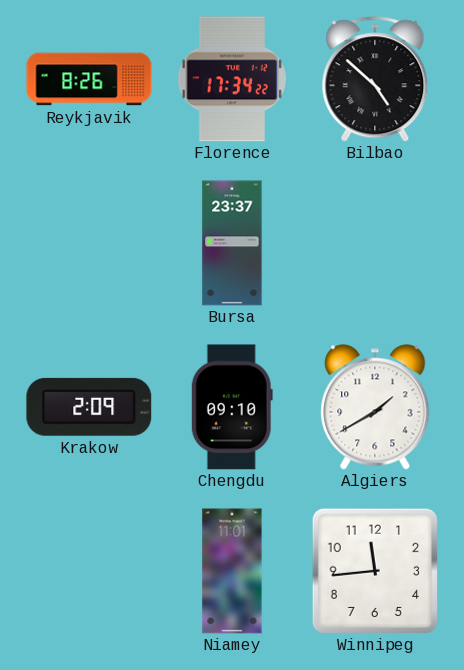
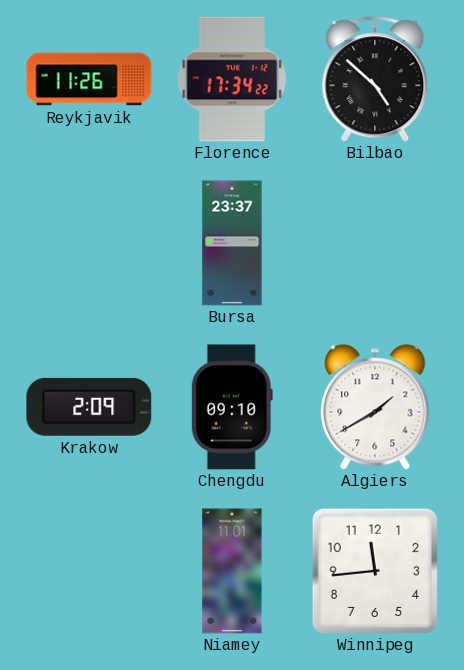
Reykjavik: 8:26 -> 11:26 (89, 79)
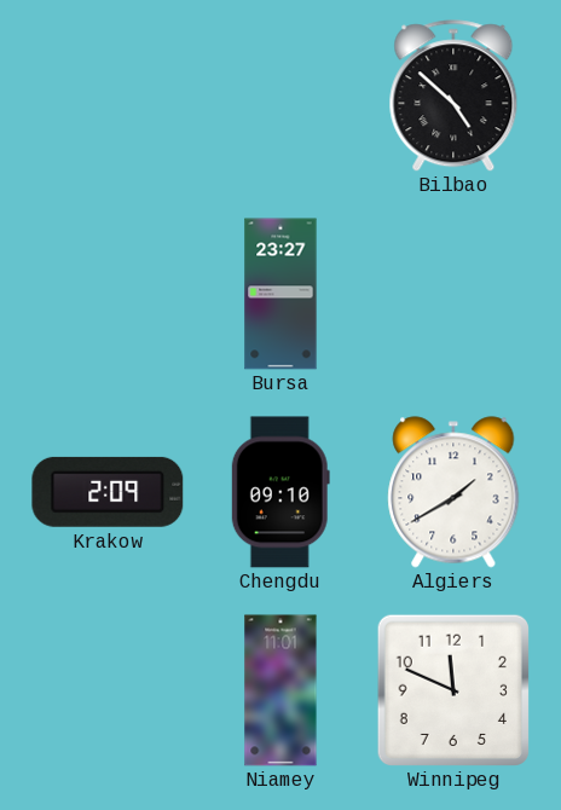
Reykjavik: 11:26 -> none (89, 79)
Florence: 17:34 -> none (232, 79)
Bursa: 23:37 -> 23:27 (280, 294)
Winnipeg: 11:44 -> 11:49 (452, 689)
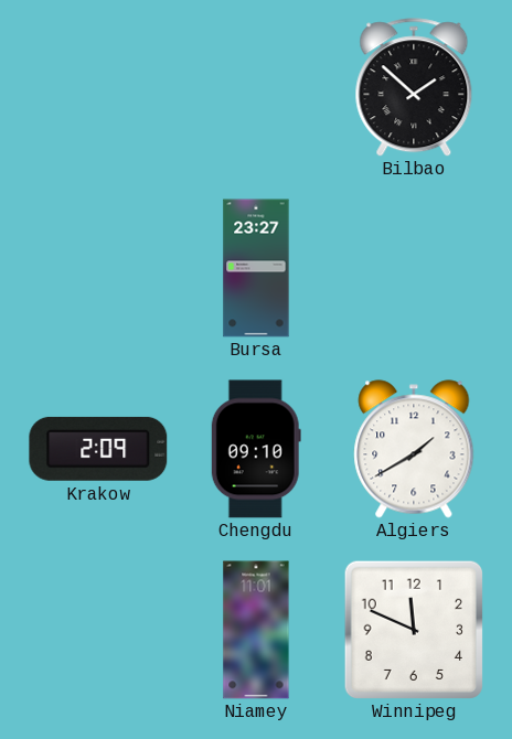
Bilbao: 4:52 -> 1:52 (414, 87)
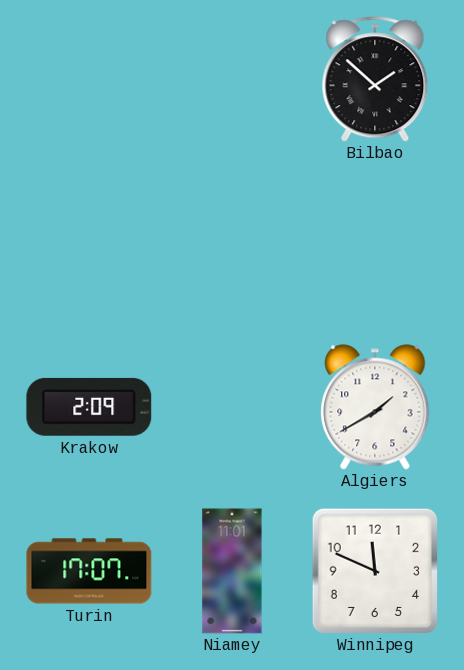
Bursa: 23:27 -> none (256, 268)
Chengdu: 09:10 -> none (256, 449)
Turin: none -> 17:07 (89, 571)
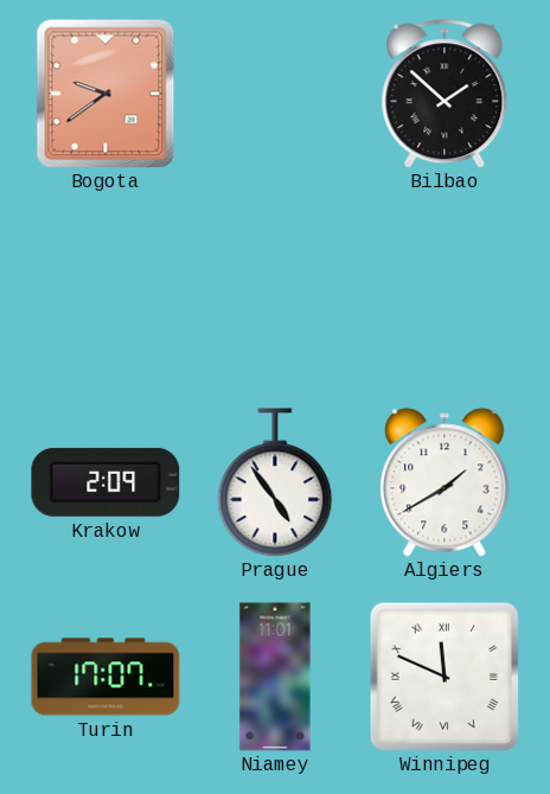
Bogota: none -> 9:39 (105, 94)
Prague: none -> 4:54 (275, 482)
Winnipeg numerals: Arabic -> Roman (443, 675)
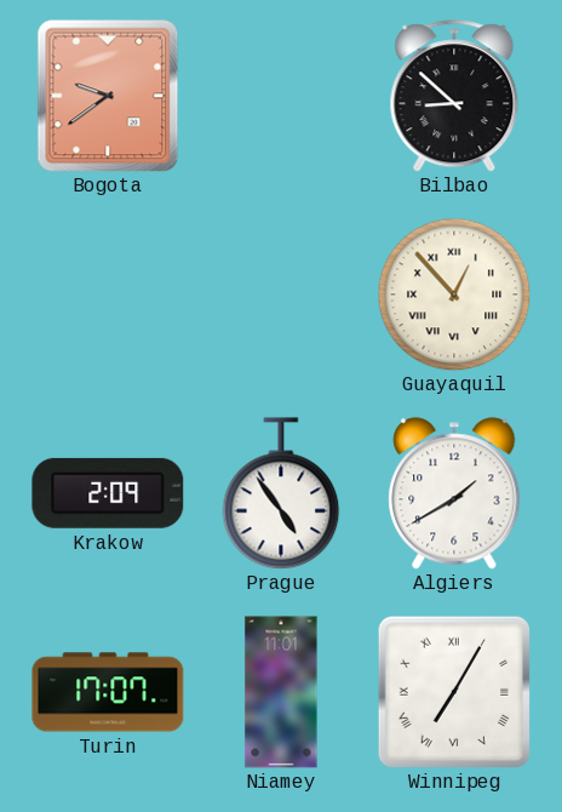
Bilbao: 1:52 -> 8:52 (454, 96)
Guayaquil: none -> 12:53 (454, 295)
Winnipeg: 11:49 -> 7:05 (453, 691)
